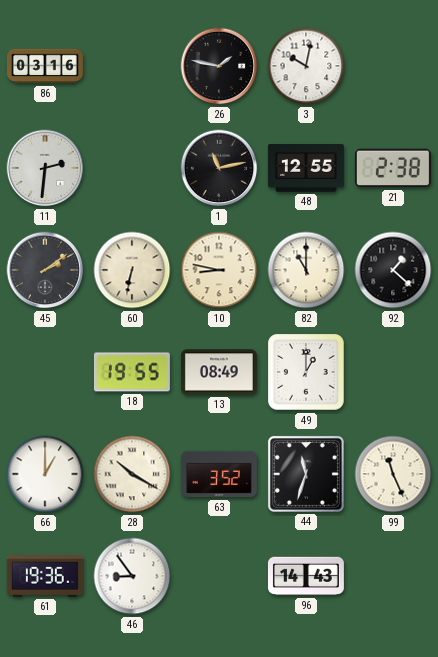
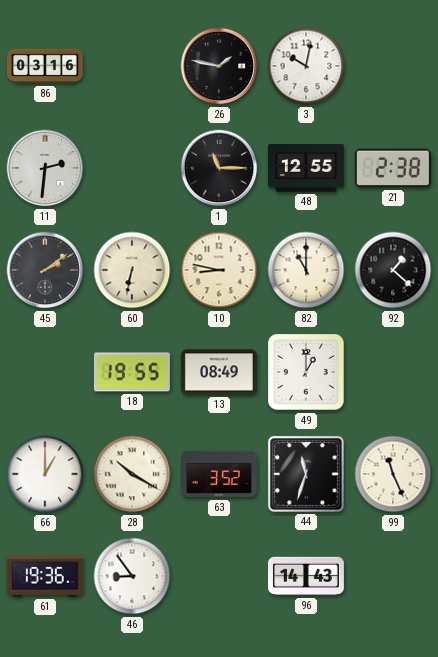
1: 11:13 -> 11:15 (219, 168)
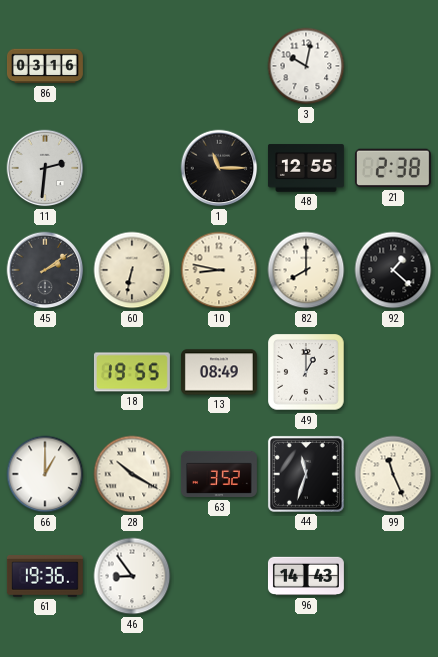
26: 1:47 -> none (219, 66)
82: 11:00 -> 8:00 (306, 270)
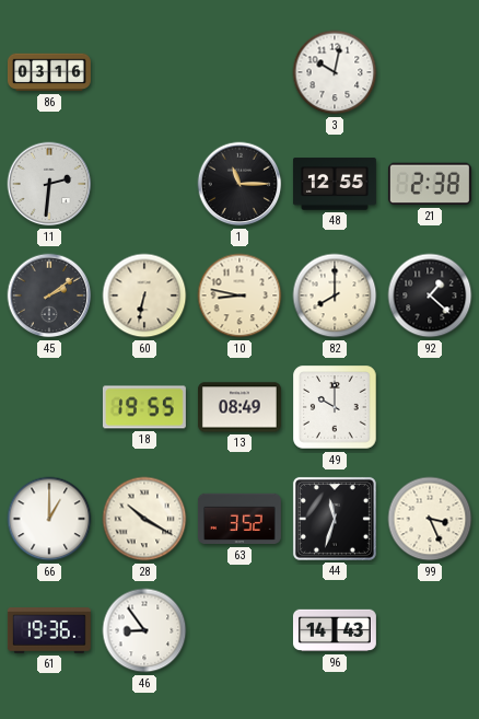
49: 1:00 -> 10:00 (335, 407)
99: 11:26 -> 3:26 (430, 519)
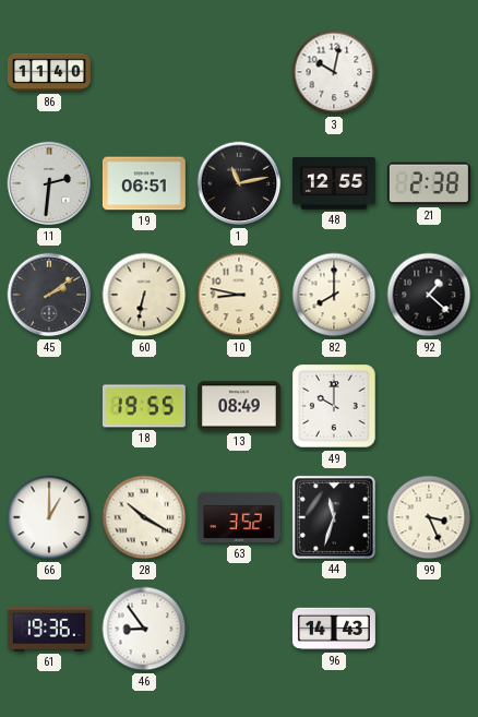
86: 03:16 -> 11:40 (49, 72)
19: none -> 06:51 (144, 183)
1: 11:15 -> 11:13 (239, 183)
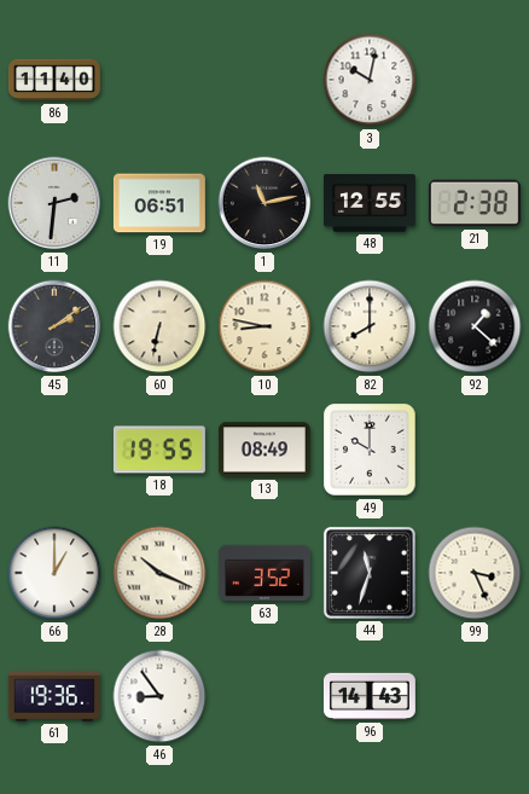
28: 10:20 -> 10:19 (159, 573)
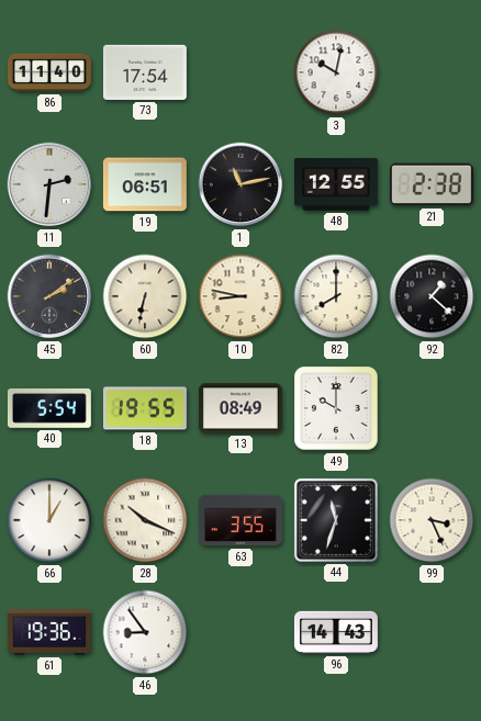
73: none -> 17:54 (145, 72)
40: none -> 5:54 (49, 408)
63: 3:52 -> 3:55 (240, 520)
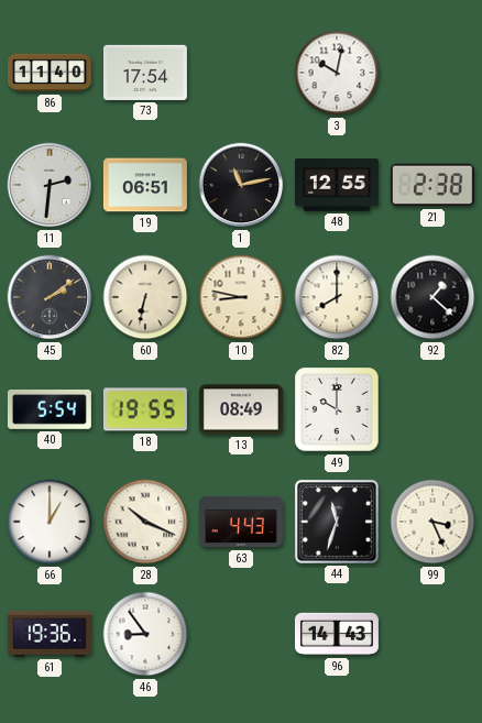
63: 3:55 -> 4:43 (241, 522)
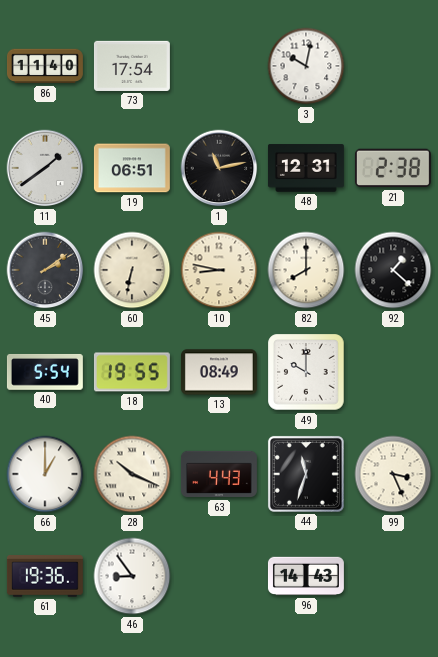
11: 2:31 -> 1:39 (45, 168)
48: 12:55 -> 12:31 (306, 168)
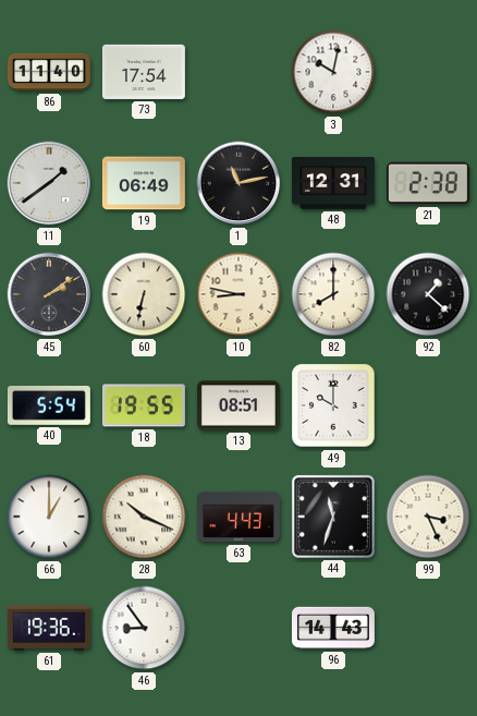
19: 06:51 -> 06:49 (144, 183)
13: 08:49 -> 08:51 (238, 405)
